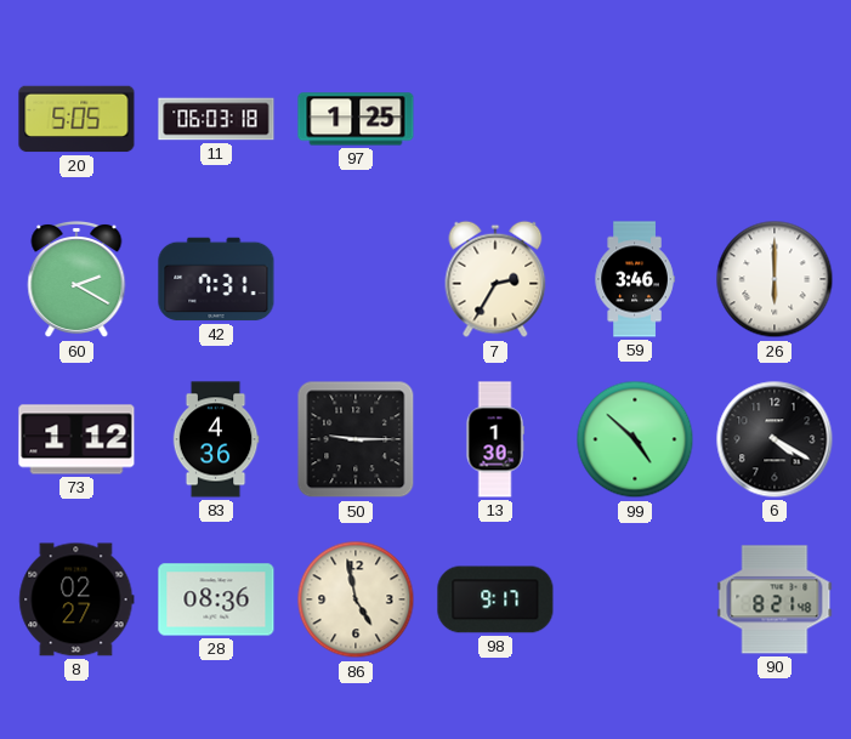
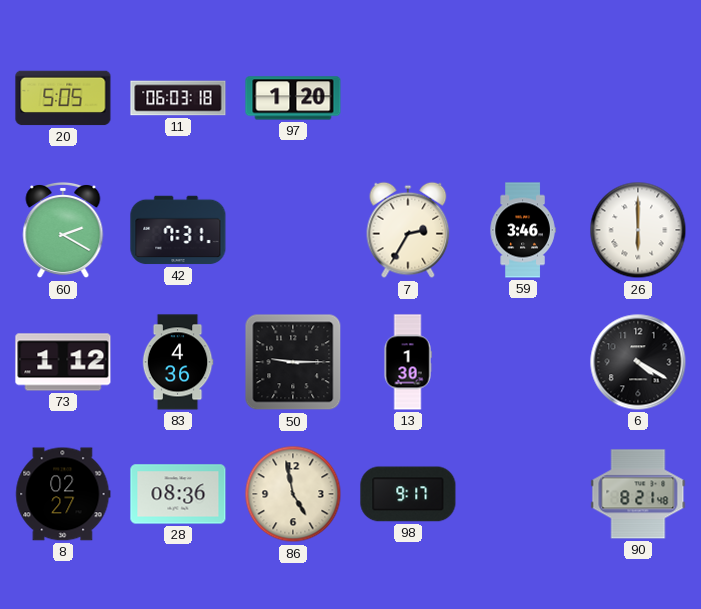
97: 1:25 -> 1:20 (293, 98)
99: 4:52 -> none (635, 439)
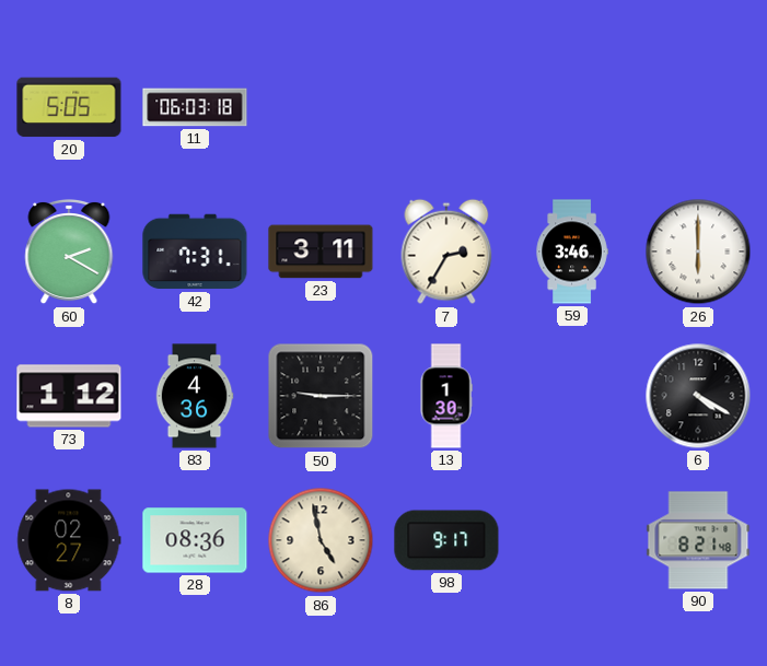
97: 1:20 -> none (293, 98)
23: none -> 3:11 (321, 252)
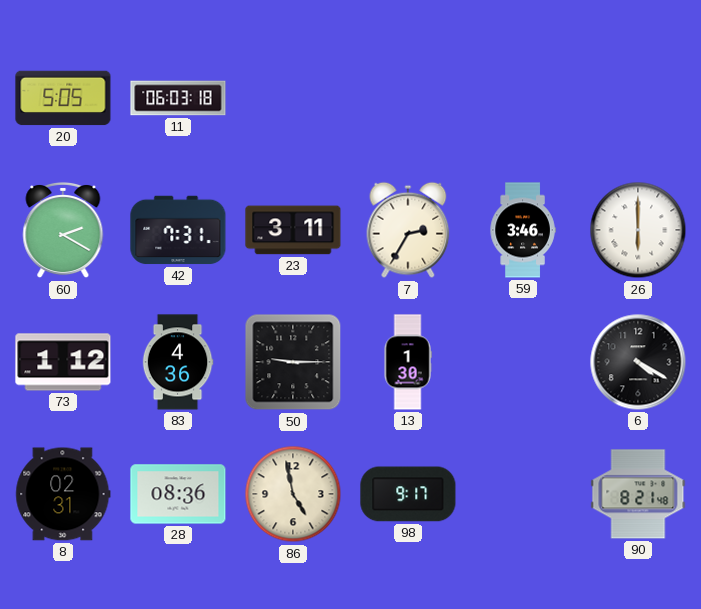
8: 02:27 -> 02:31 (63, 494)
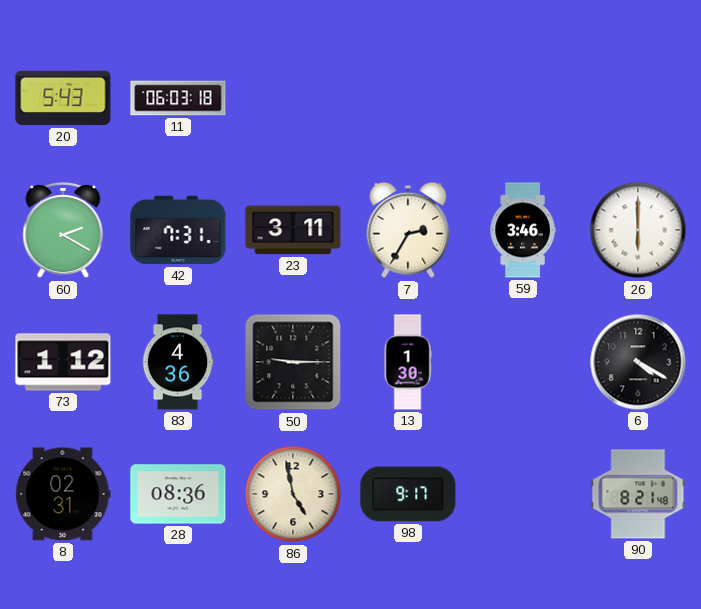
20: 5:05 -> 5:43 (63, 98)
